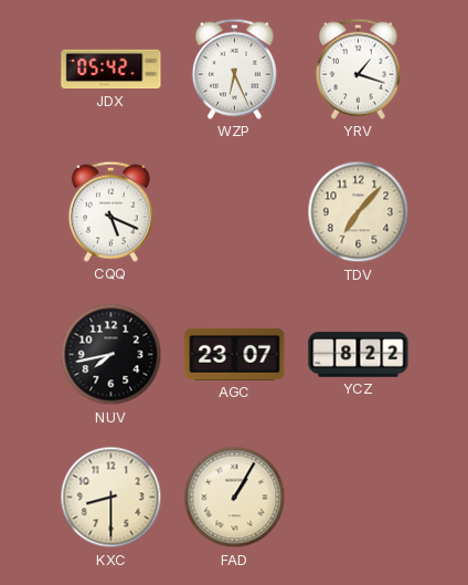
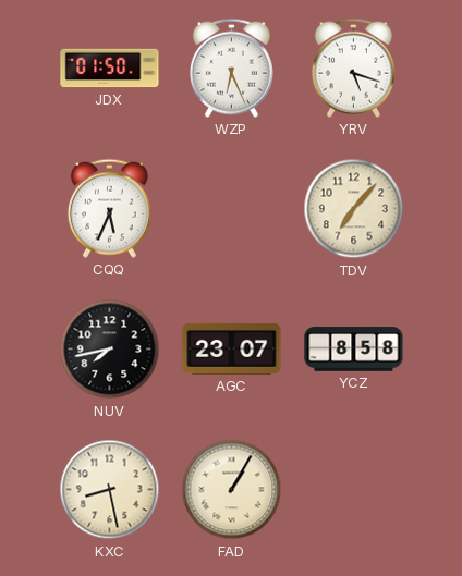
JDX: 05:42 -> 01:50 (110, 69)
YRV: 1:18 -> 5:18 (353, 68)
CQQ: 5:19 -> 5:34 (109, 208)
YCZ: 8:22 -> 8:58 (354, 350)
KXC: 8:30 -> 8:28 (110, 490)
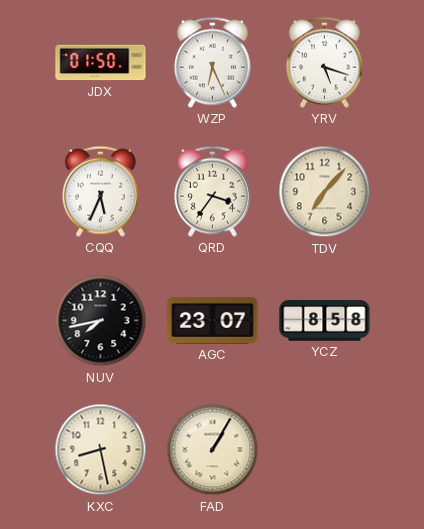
QRD: none -> 3:36 (212, 191)
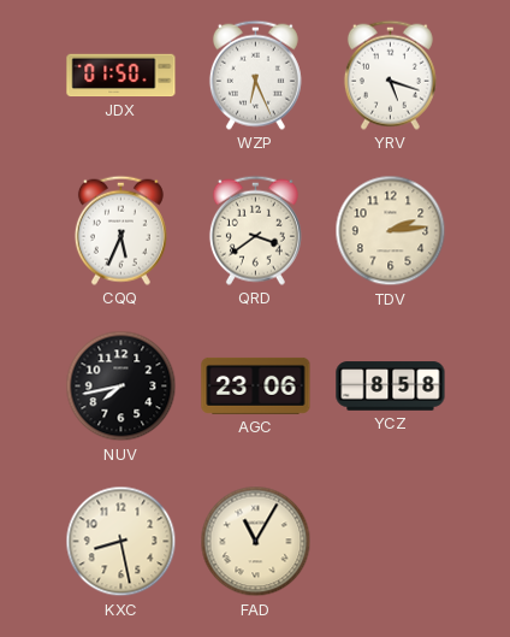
QRD: 3:36 -> 3:39 (255, 230)
TDV: 7:07 -> 2:14 (391, 231)
AGC: 23:07 -> 23:06 (256, 385)
FAD: 1:05 -> 11:05 (256, 542)
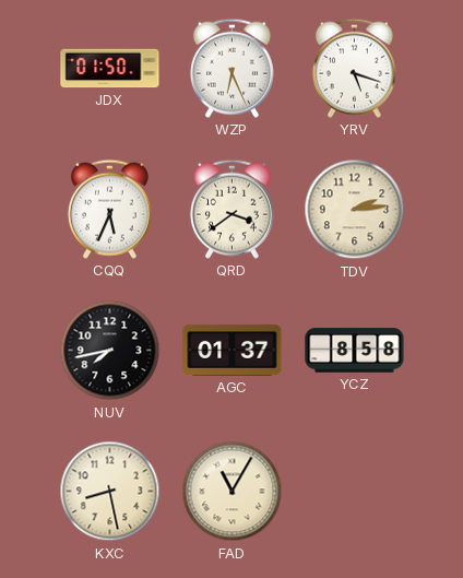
AGC: 23:06 -> 01:37 (233, 350)
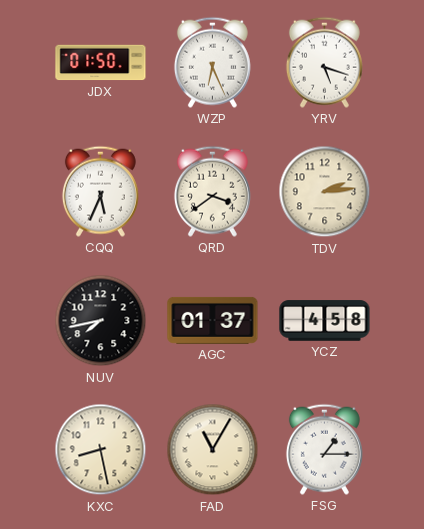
YCZ: 8:58 -> 4:58 (325, 321)
FSG: none -> 1:15 (324, 449)
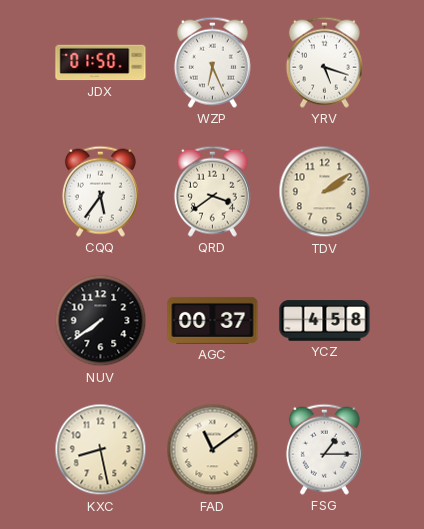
CQQ: 5:34 -> 5:36 (100, 191)
TDV: 2:14 -> 2:09 (325, 192)
NUV: 7:43 -> 7:39 (101, 321)
AGC: 01:37 -> 00:37 (213, 320)
FAD: 11:05 -> 11:09 (213, 450)
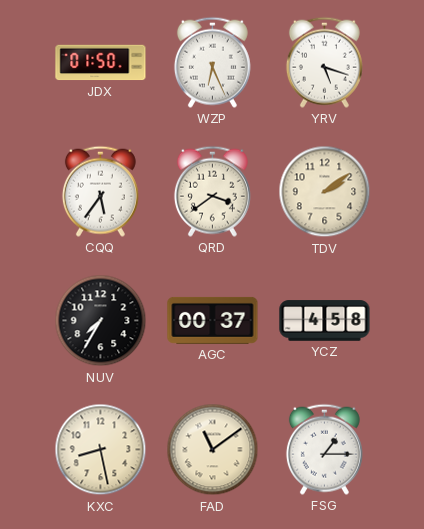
NUV: 7:39 -> 7:35 (101, 321)
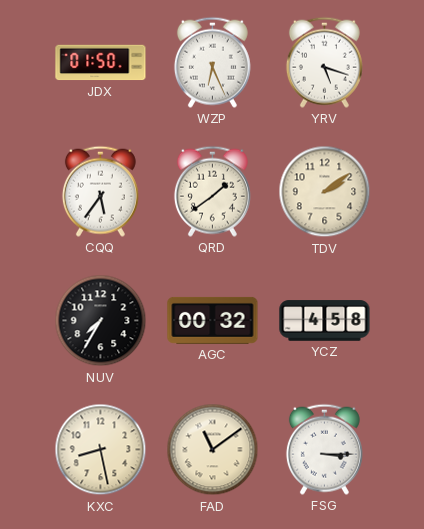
QRD: 3:39 -> 1:39 (212, 191)
AGC: 00:37 -> 00:32 (213, 320)
FSG: 1:15 -> 3:15 (324, 449)
